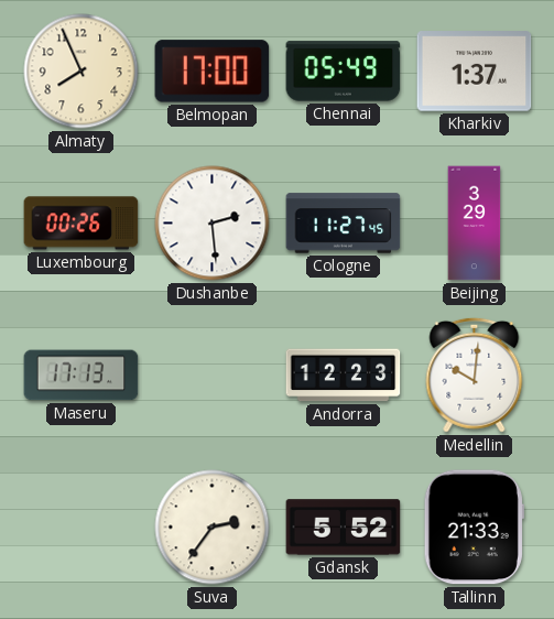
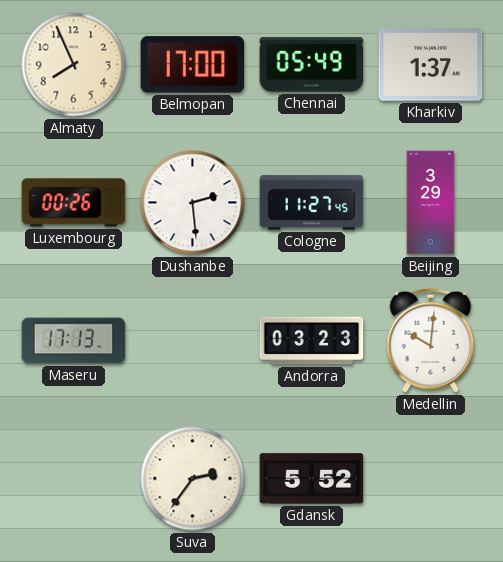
Andorra: 12:23 -> 03:23 (312, 341)
Tallinn: 21:33 -> none (474, 528)
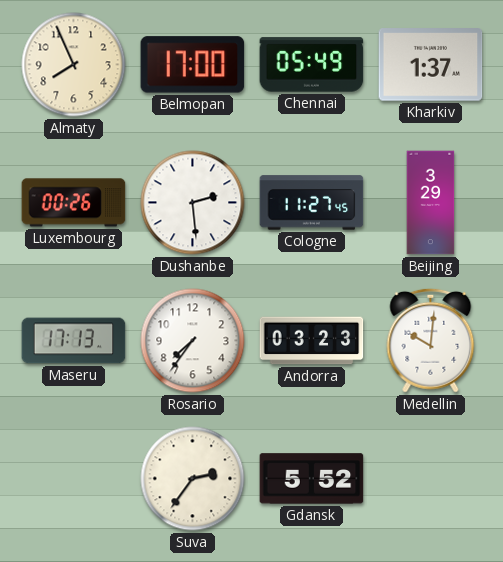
Rosario: none -> 7:36 (193, 341)
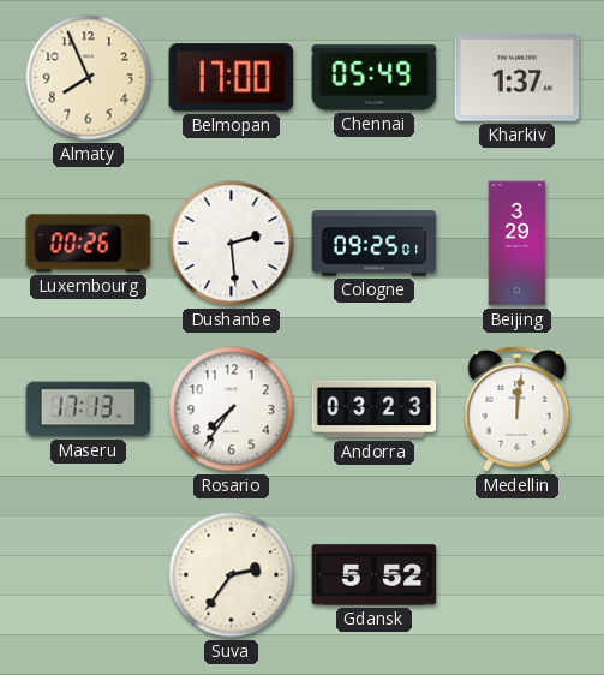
Cologne: 11:27 -> 09:25 (375, 244)
Medellin: 10:01 -> 12:01 (518, 408)
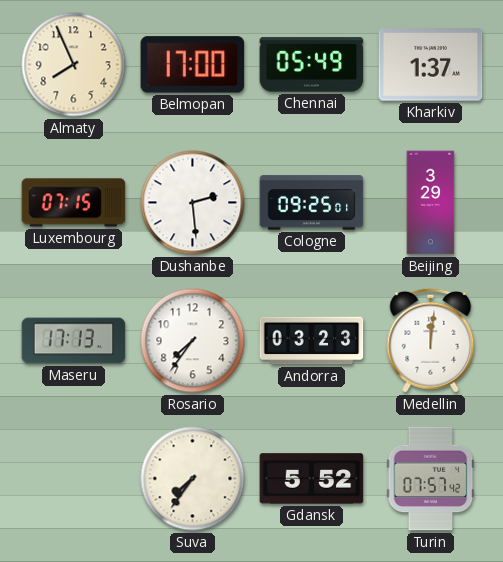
Luxembourg: 00:26 -> 07:15 (74, 203)
Suva: 2:36 -> 7:36 (193, 479)
Turin: none -> 07:57 (431, 479)
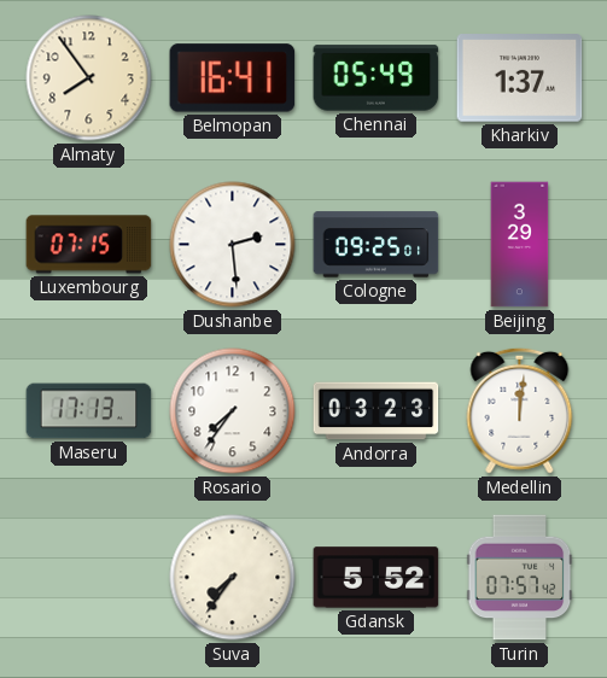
Almaty: 7:56 -> 7:54 (89, 78)
Belmopan: 17:00 -> 16:41 (233, 78)
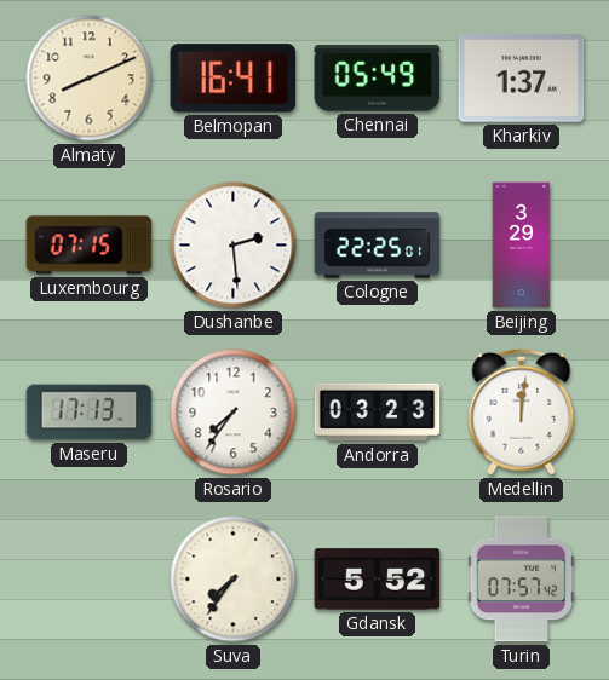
Almaty: 7:54 -> 8:11 (90, 79)
Cologne: 09:25 -> 22:25 (378, 246)
